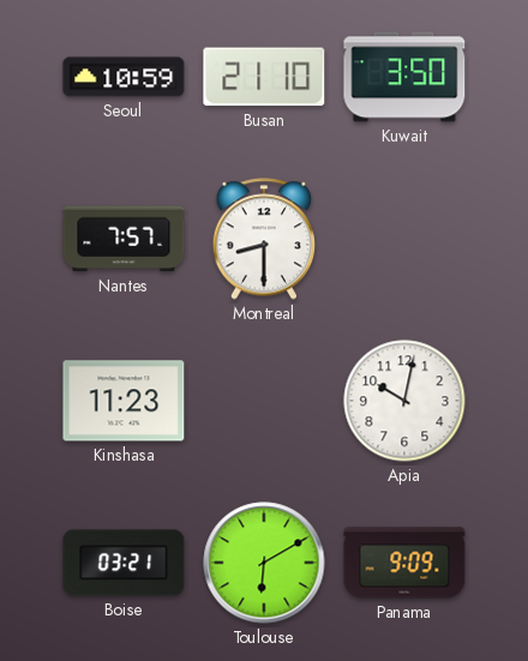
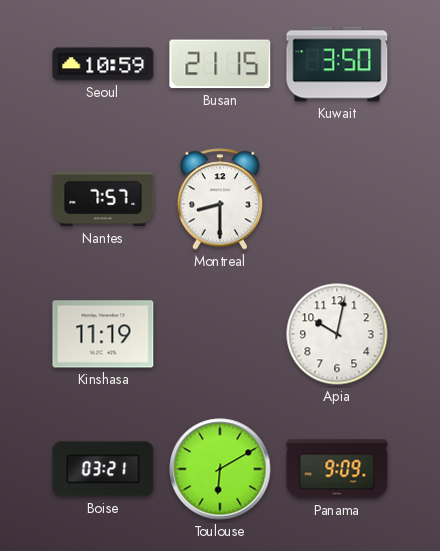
Busan: 21:10 -> 21:15 (220, 64)
Kinshasa: 11:23 -> 11:19 (103, 334)
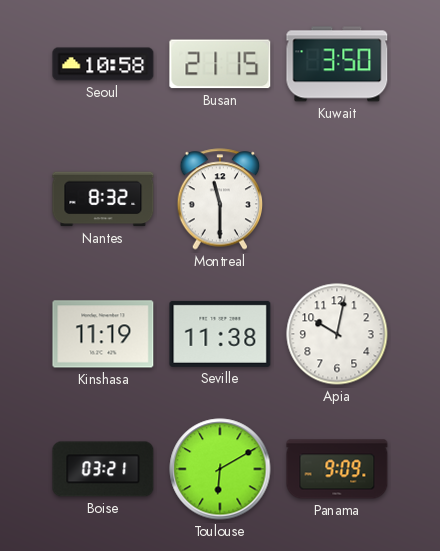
Seoul: 10:59 -> 10:58 (103, 64)
Nantes: 7:57 -> 8:32 (103, 199)
Montreal: 8:30 -> 11:30 (220, 199)
Seville: none -> 11:38 (220, 334)
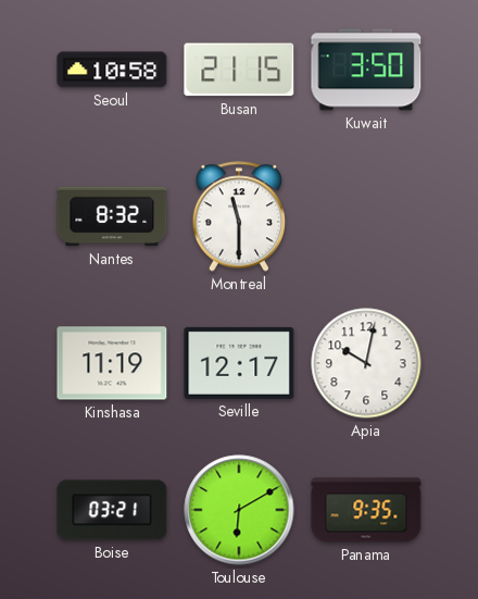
Seville: 11:38 -> 12:17 (239, 363)
Panama: 9:09 -> 9:35 (366, 510)
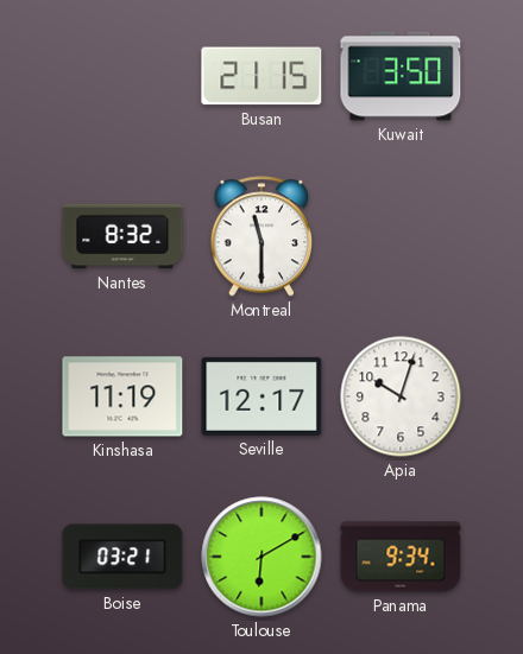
Seoul: 10:58 -> none (112, 70)
Apia: 10:02 -> 10:03 (401, 396)
Panama: 9:35 -> 9:34 (401, 557)
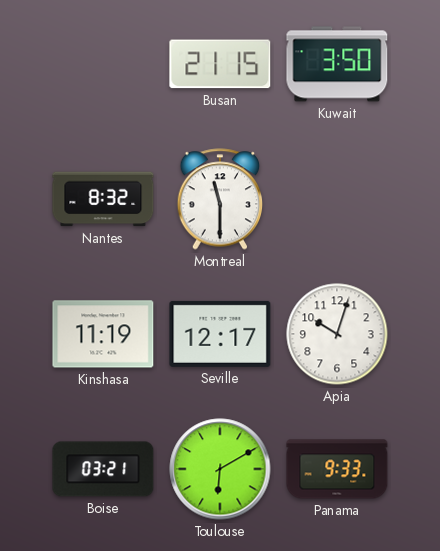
Panama: 9:34 -> 9:33 (337, 469)
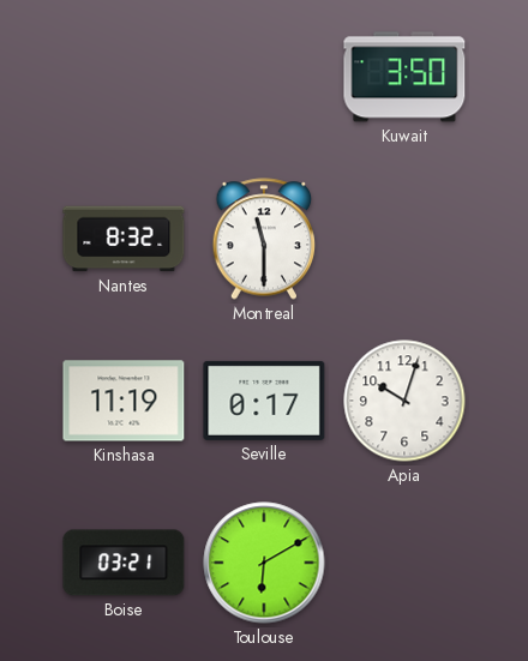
Busan: 21:15 -> none (220, 64)
Seville: 12:17 -> 0:17 (264, 401)
Panama: 9:33 -> none (337, 469)
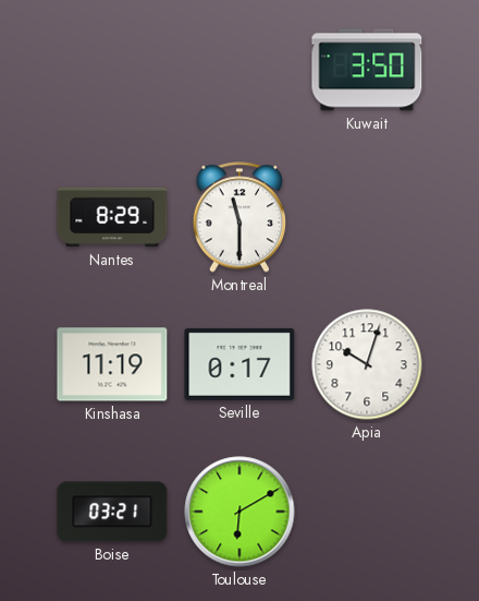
Nantes: 8:32 -> 8:29 (112, 217)
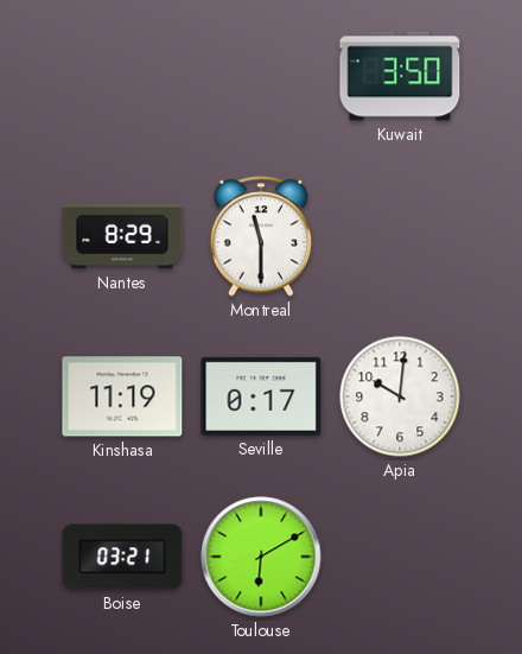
Apia: 10:03 -> 10:01 (400, 396)
